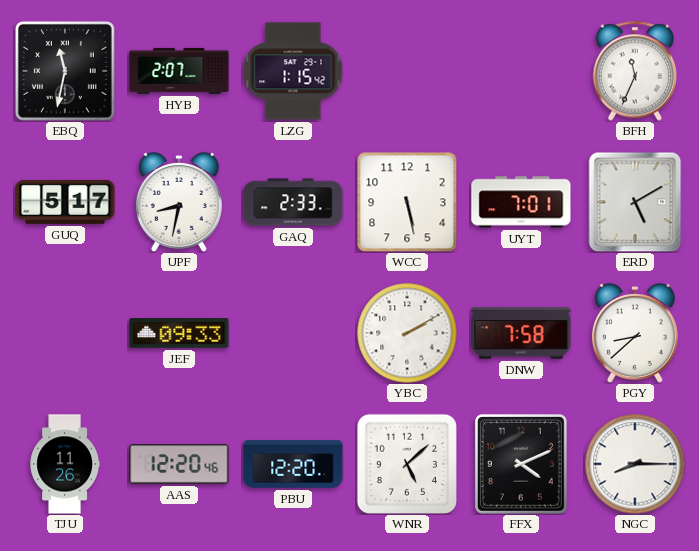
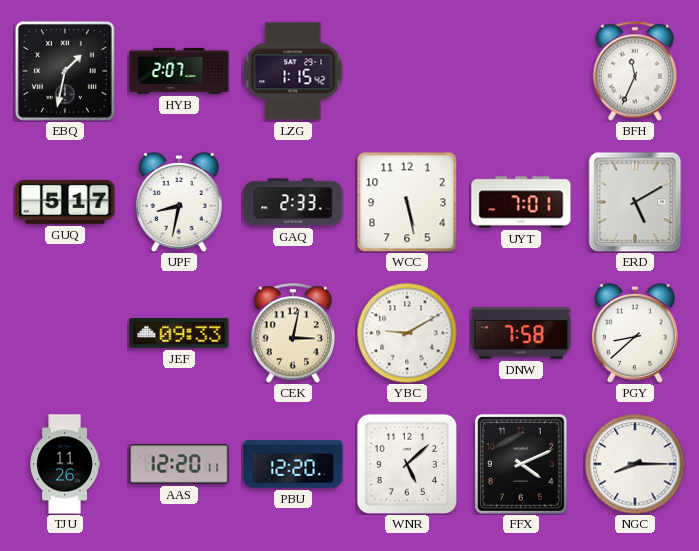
EBQ: 11:32 -> 1:32 (65, 71)
CEK: none -> 3:02 (292, 333)
YBC: 2:10 -> 9:10 (407, 333)
AAS: 12:20:46 -> 12:20:11 (179, 464)
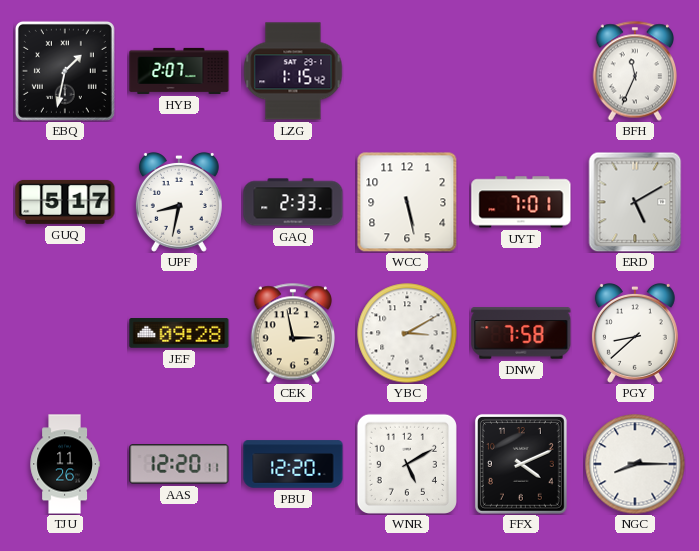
JEF: 09:33 -> 09:28 (179, 333)
CEK: 3:02 -> 2:58 (292, 333)
YBC: 9:10 -> 3:10 (407, 333)
WNR: 5:08 -> 5:10 (407, 464)
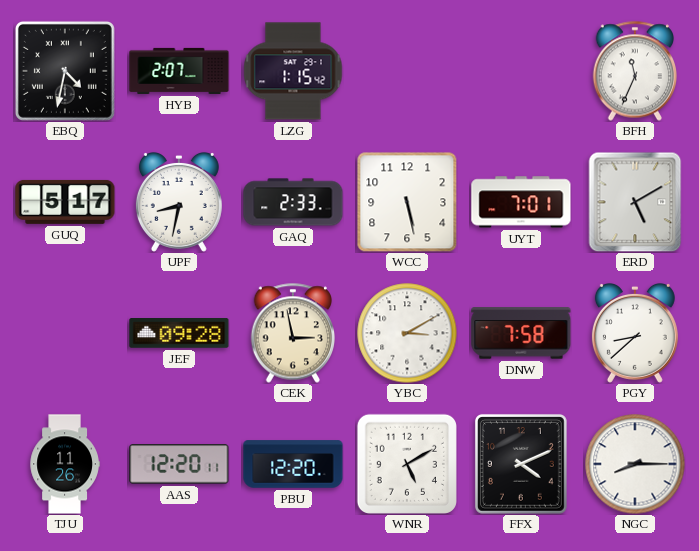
EBQ: 1:32 -> 4:32 (65, 71)
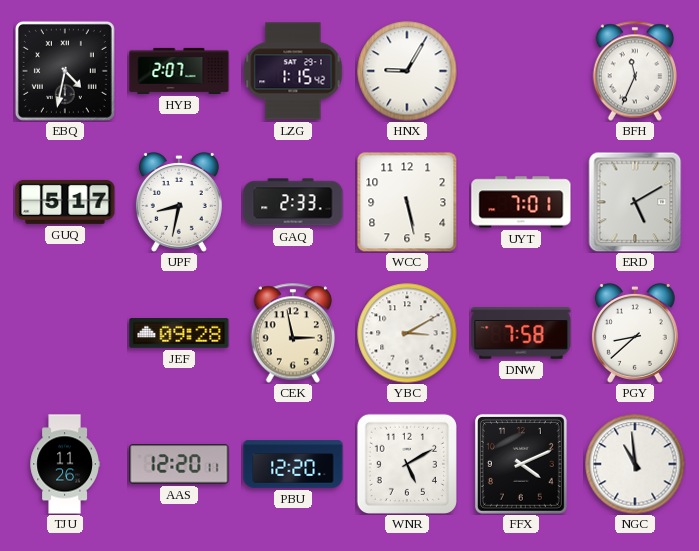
HNX: none -> 9:05 (407, 71)
NGC: 8:15 -> 10:59 (635, 464)
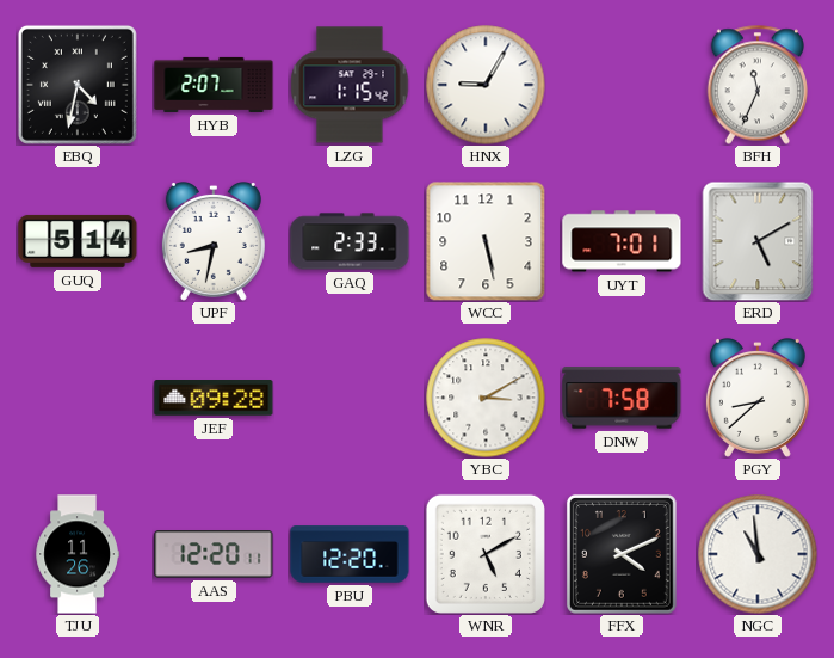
GUQ: 5:17 -> 5:14 (78, 241)
CEK: 2:58 -> none (292, 333)
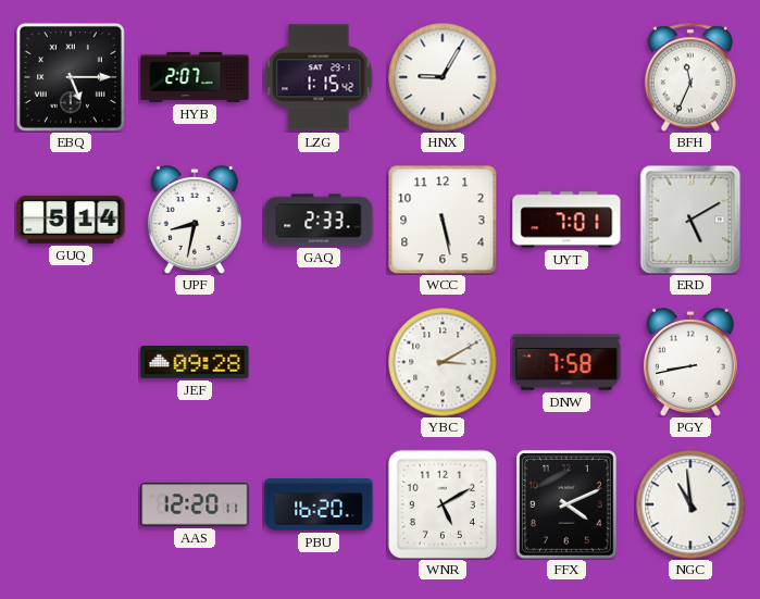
EBQ: 4:32 -> 5:15 (71, 77)
PGY: 8:38 -> 8:43 (690, 362)
TJU: 11:26 -> none (78, 554)
PBU: 12:20 -> 16:20 (319, 504)
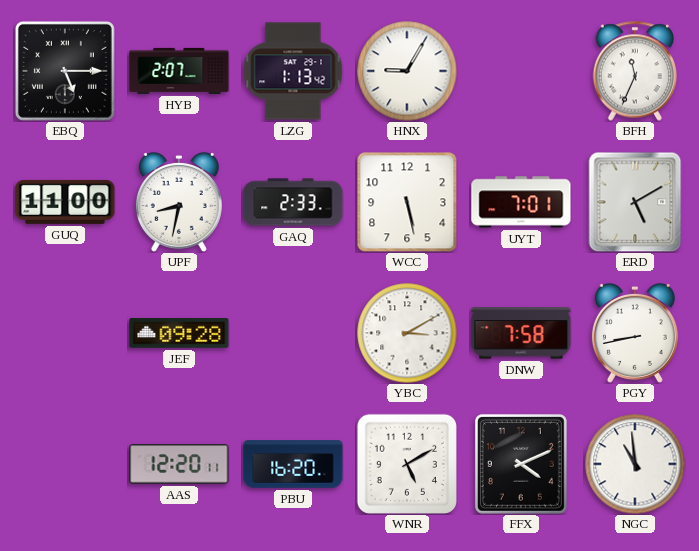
LZG: 1:15 -> 1:13 (293, 71)
GUQ: 5:14 -> 11:00 (65, 202)
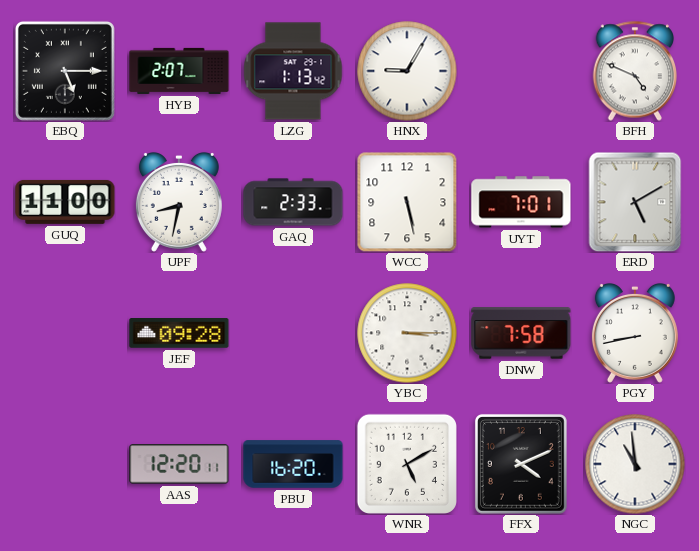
BFH: 11:34 -> 4:49 (634, 71)
YBC: 3:10 -> 3:15 (407, 333)
